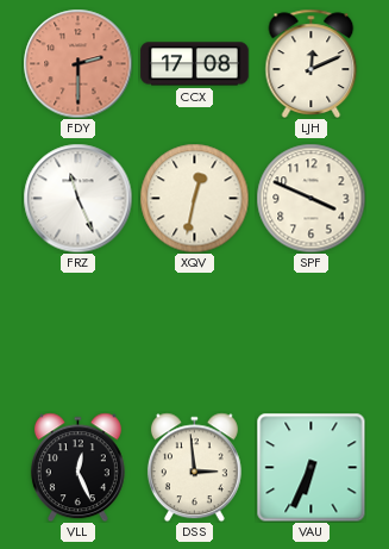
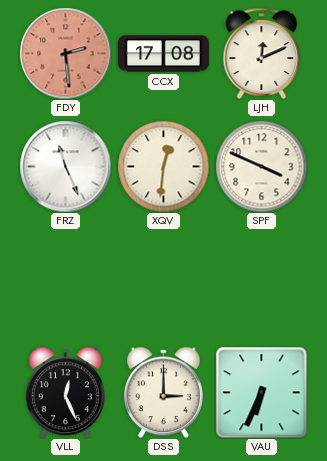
FDY: 2:30 -> 2:29 (65, 53)
XQV: 12:32 -> 12:31 (163, 166)
DSS: 2:59 -> 3:00 (163, 392)
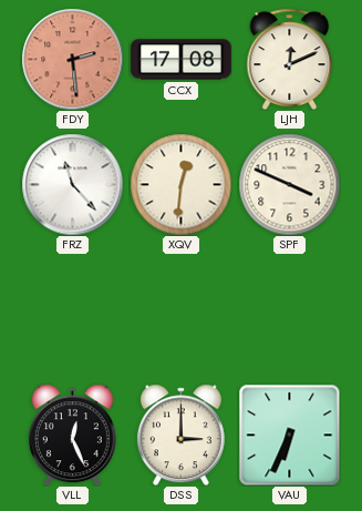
FRZ: 11:26 -> 11:23 (72, 184)
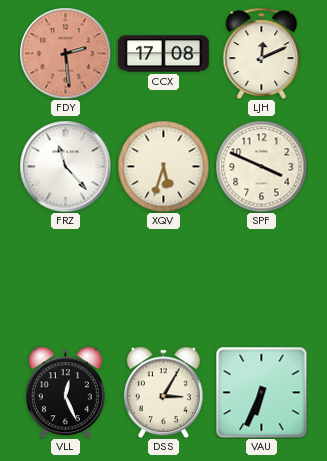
XQV: 12:31 -> 5:33 (163, 166)
DSS: 3:00 -> 3:05 (163, 392)
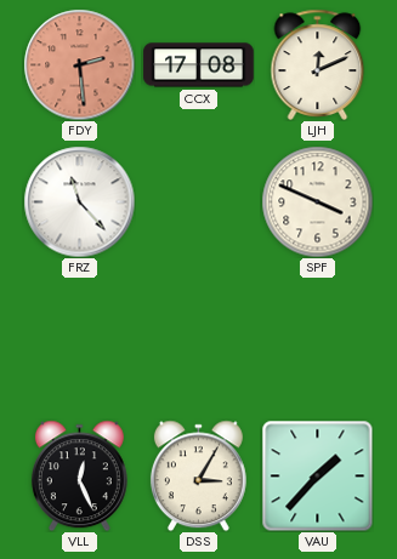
XQV: 5:33 -> none (163, 166)
VAU: 6:34 -> 1:37 (317, 475)
